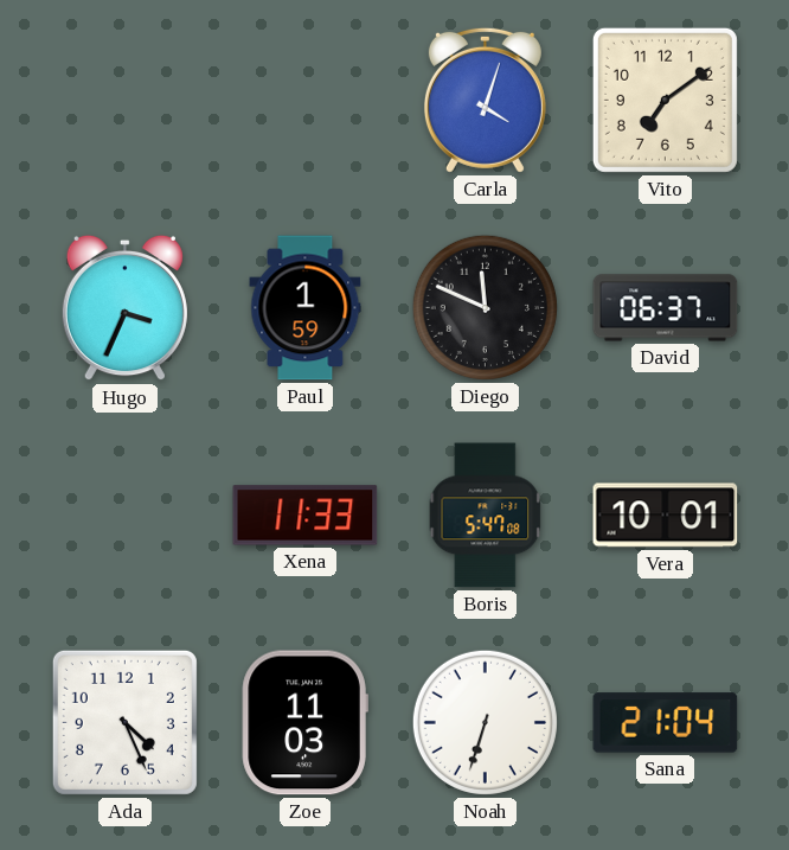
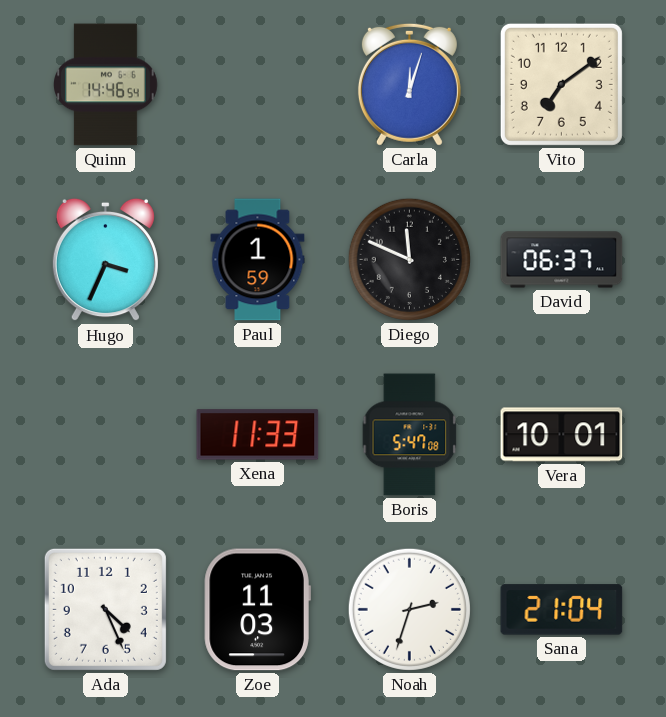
Quinn: none -> 14:46 (106, 85)
Carla: 4:03 -> 12:03 (409, 84)
Noah: 6:33 -> 2:33 (409, 609)
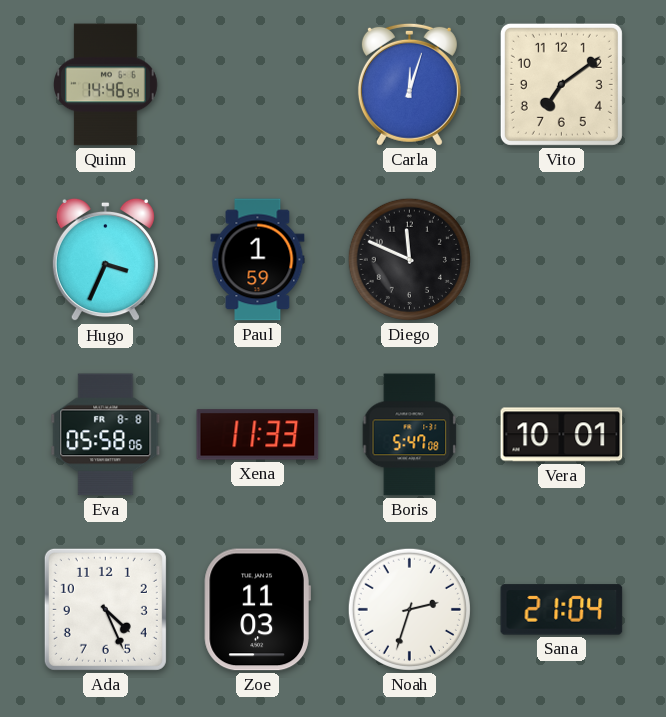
David: 06:37 -> none (562, 260)
Eva: none -> 05:58 (106, 435)
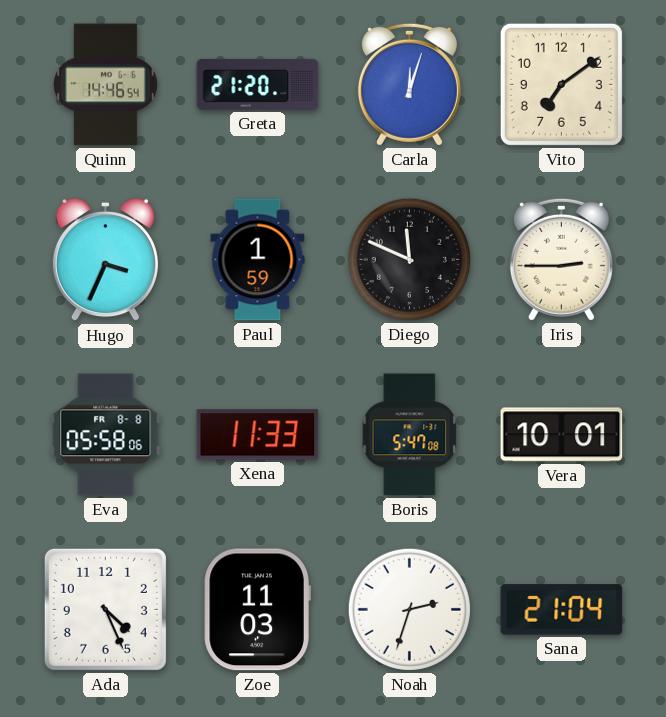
Greta: none -> 21:20 (258, 84)
Iris: none -> 2:45 (561, 259)
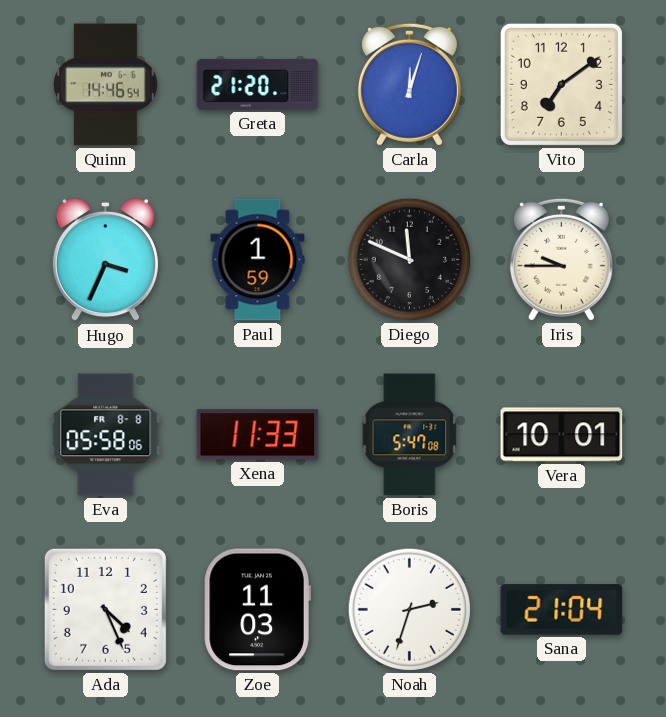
Iris: 2:45 -> 9:45 (561, 259)
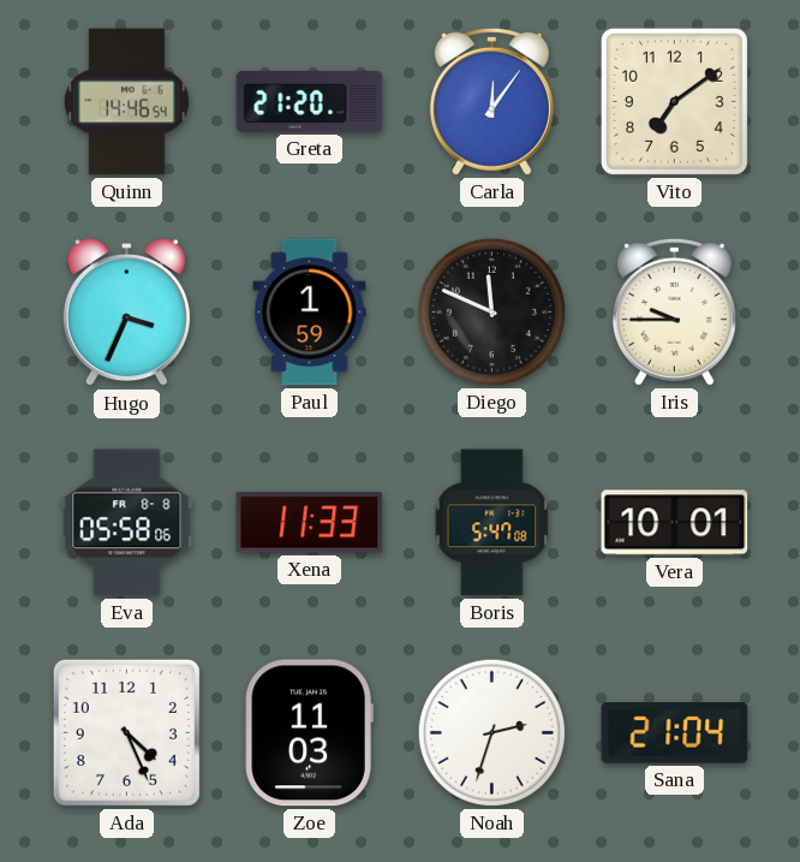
Carla: 12:03 -> 12:06 (491, 101)
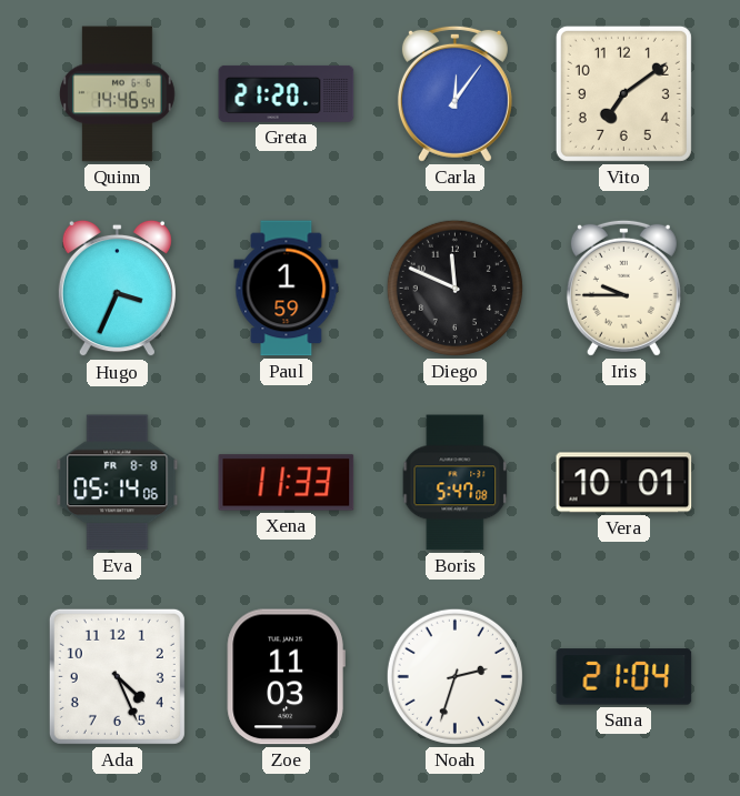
Eva: 05:58 -> 05:14 (118, 483)
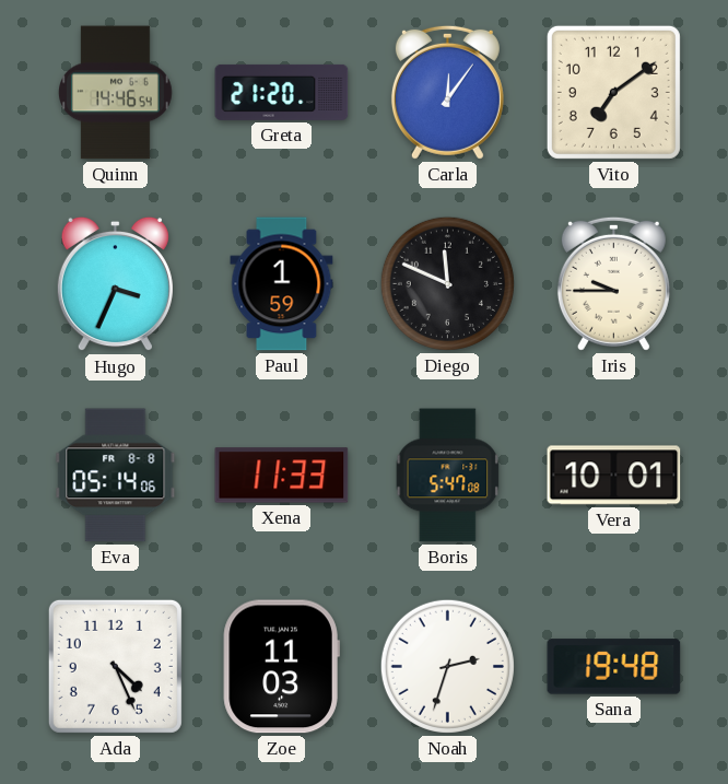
Sana: 21:04 -> 19:48 (614, 667)
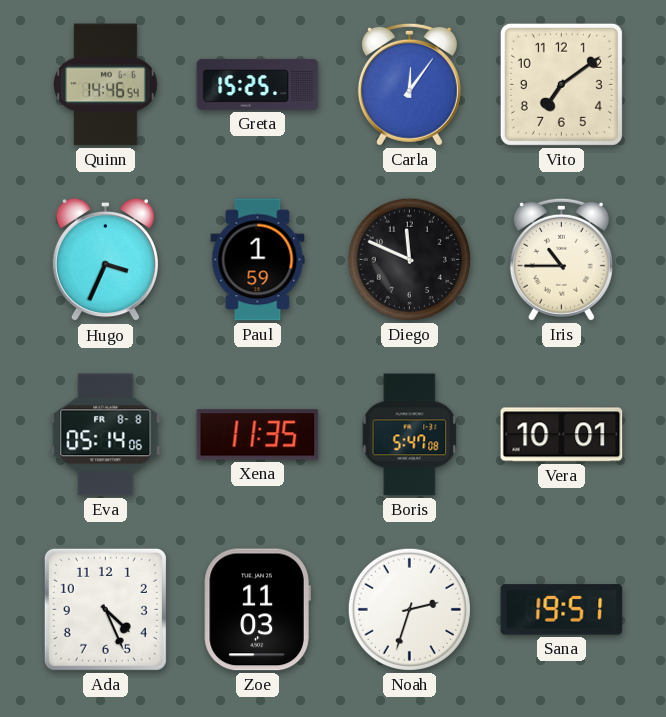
Greta: 21:20 -> 15:25 (258, 84)
Iris: 9:45 -> 10:45 (561, 259)
Xena: 11:33 -> 11:35 (258, 435)
Sana: 19:48 -> 19:51 (562, 610)
